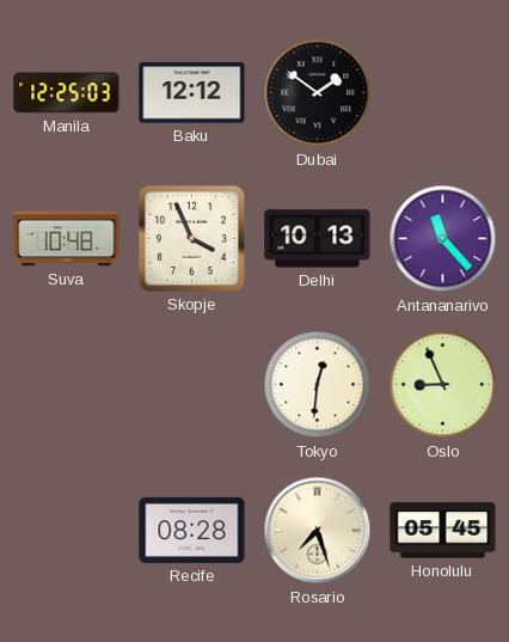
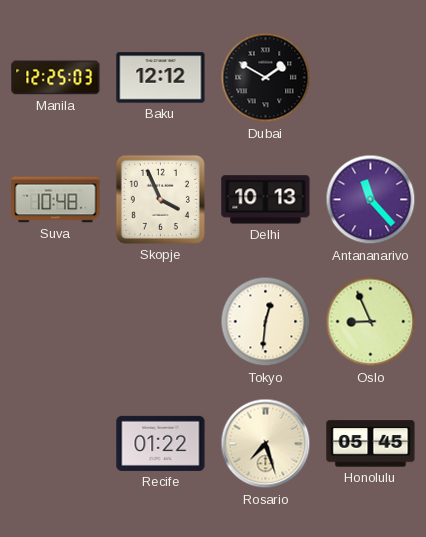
Dubai: 1:51 -> 1:50 (266, 78)
Recife: 08:28 -> 01:22 (161, 443)
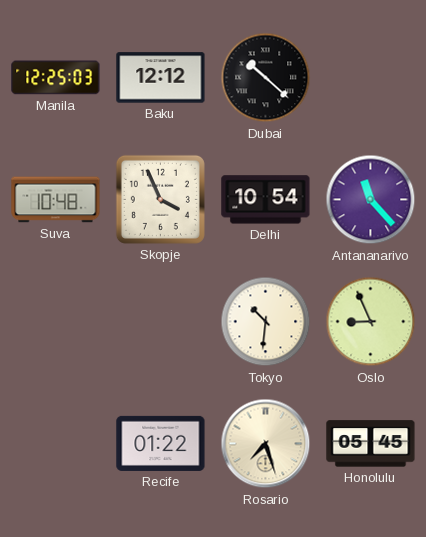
Dubai: 1:50 -> 10:22 (266, 78)
Delhi: 10:13 -> 10:54 (266, 200)
Tokyo: 12:31 -> 10:31 (266, 322)
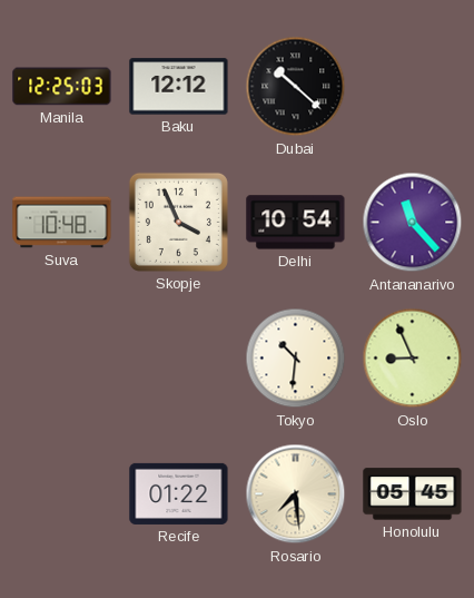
Rosario: 7:27 -> 7:29 (296, 494)
